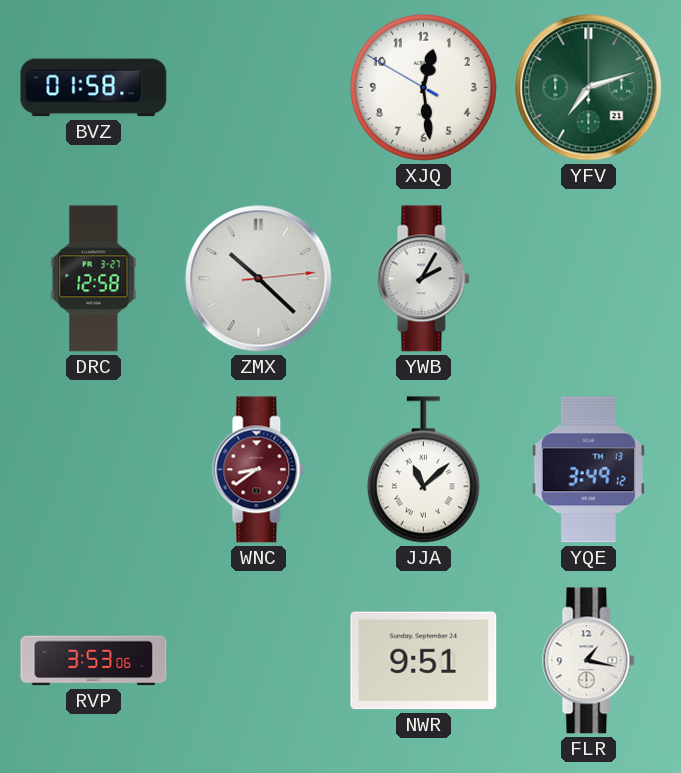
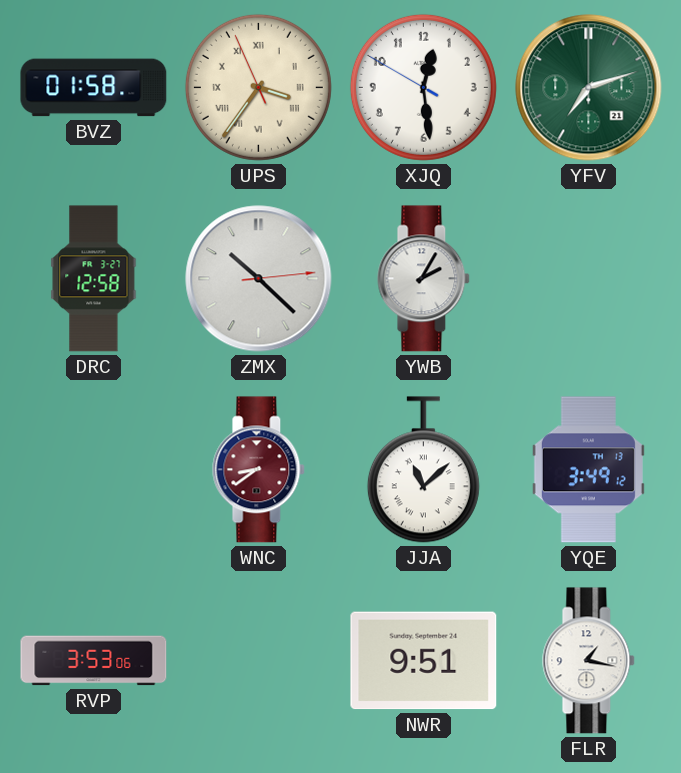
UPS: none -> 3:35 (258, 87)
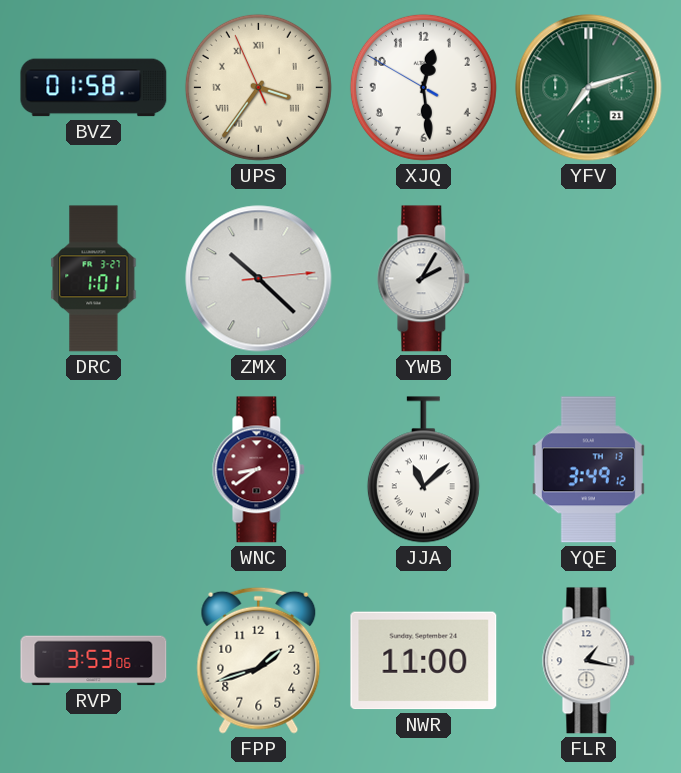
DRC: 12:58 -> 1:01 (94, 279)
FPP: none -> 1:42 (259, 660)
NWR: 9:51 -> 11:00 (424, 661)
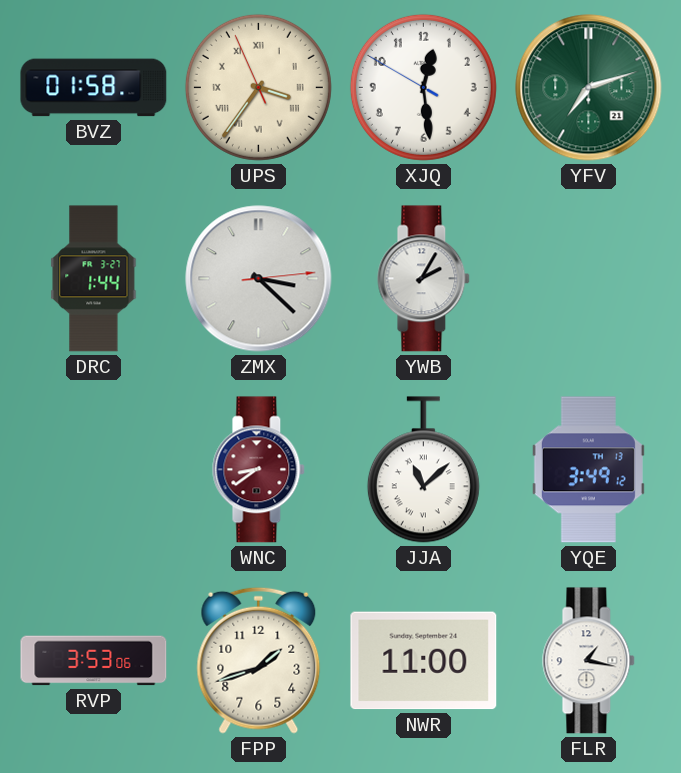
DRC: 1:01 -> 1:44 (94, 279)
ZMX: 10:22 -> 3:22 (259, 279)
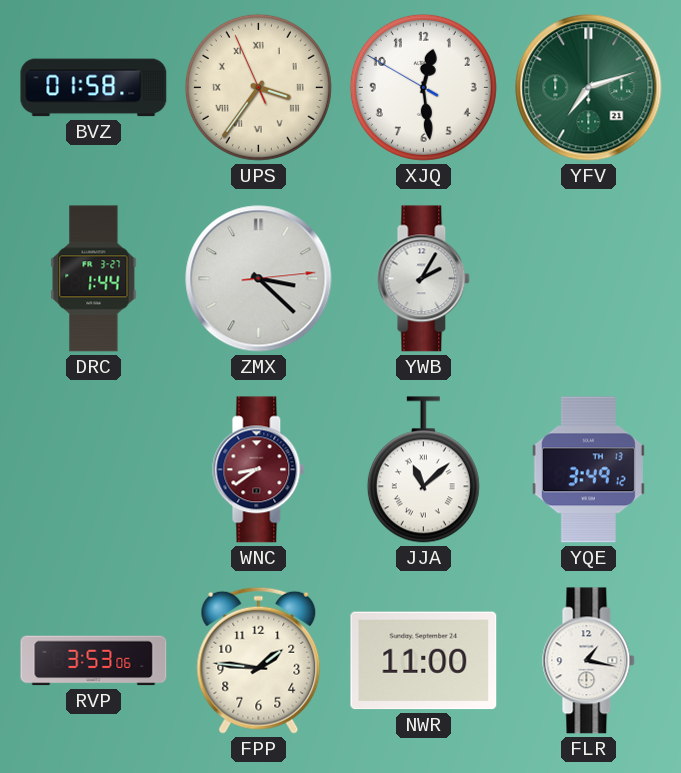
FPP: 1:42 -> 1:46 (259, 660)
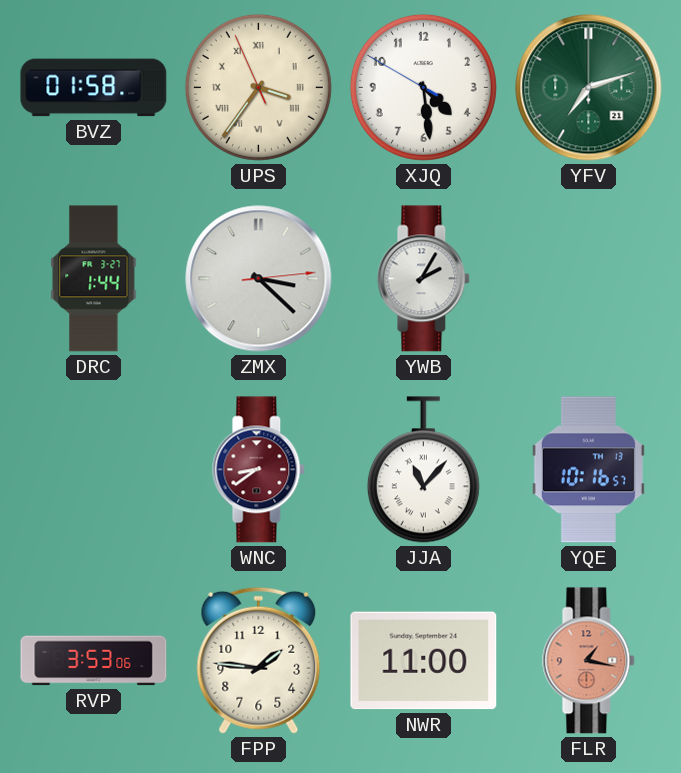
XJQ: 12:28 -> 4:28 (423, 87)
JJA: 11:08 -> 11:07 (423, 470)
YQE: 3:49 -> 10:16 (588, 470)
FLR dial: white -> salmon (589, 661)
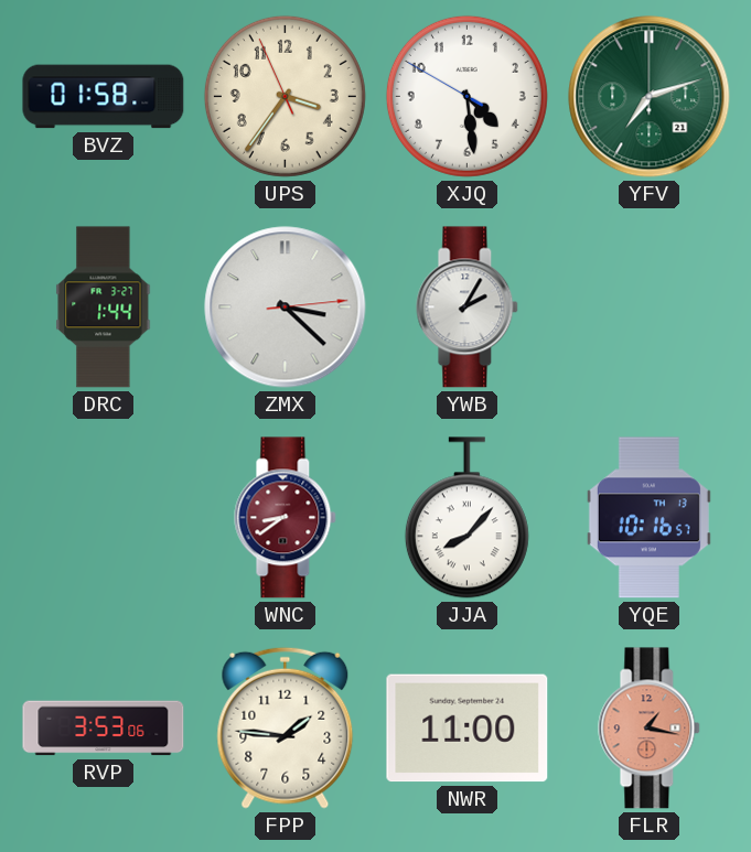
UPS numerals: Roman -> Arabic (285, 96)
JJA: 11:07 -> 8:07 (466, 518)
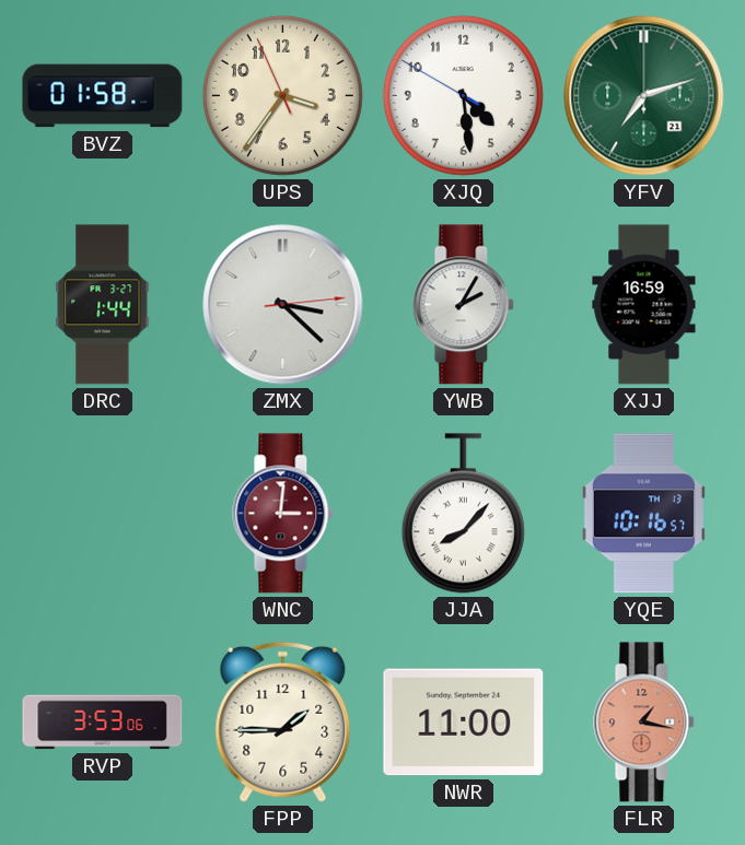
XJJ: none -> 16:59 (644, 305)
WNC: 8:39 -> 3:01 (283, 514)
FPP: 1:46 -> 1:45 (283, 721)
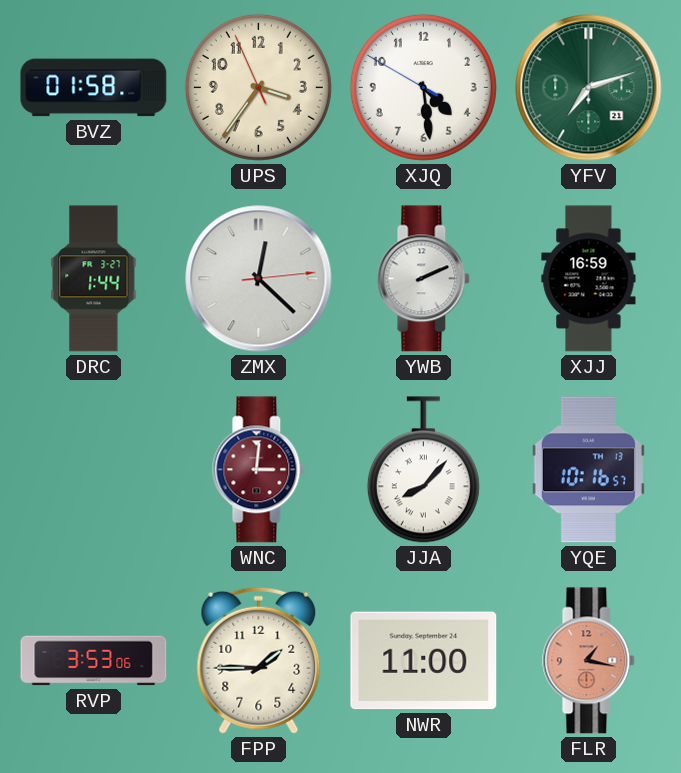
ZMX: 3:22 -> 12:22 (259, 279)
YWB: 2:05 -> 2:11 (424, 279)
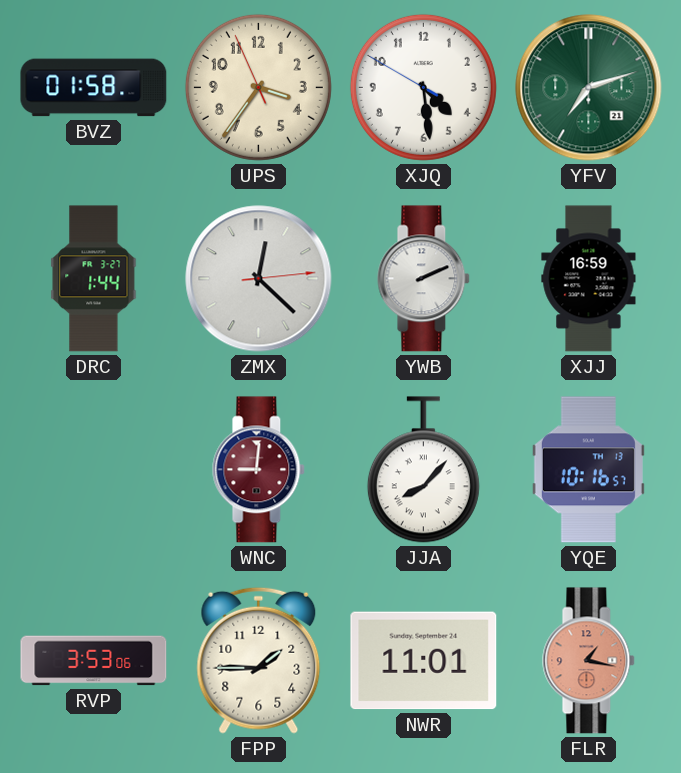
WNC: 3:01 -> 9:01 (259, 470)
NWR: 11:00 -> 11:01 (424, 661)
